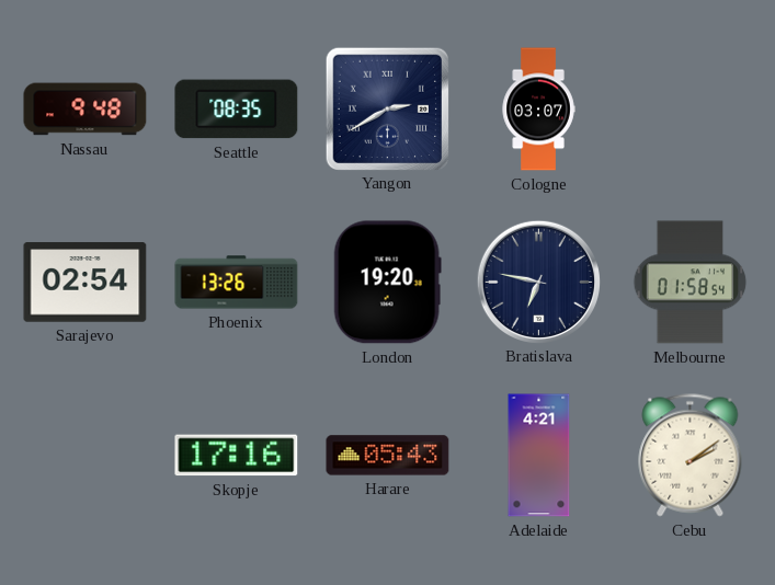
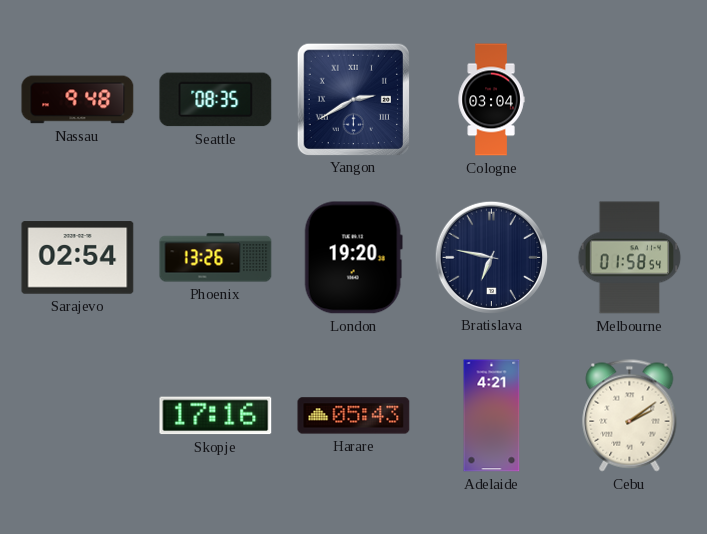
Cologne: 03:07 -> 03:04 (491, 100)
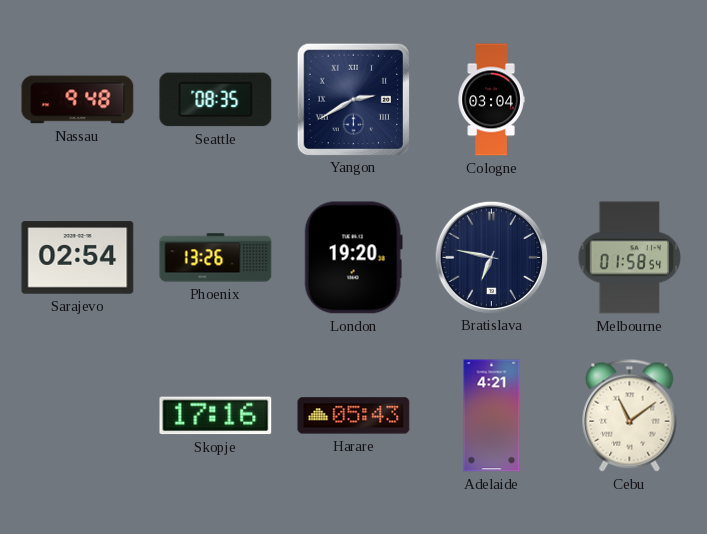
Cebu: 2:09 -> 11:09 (630, 416)
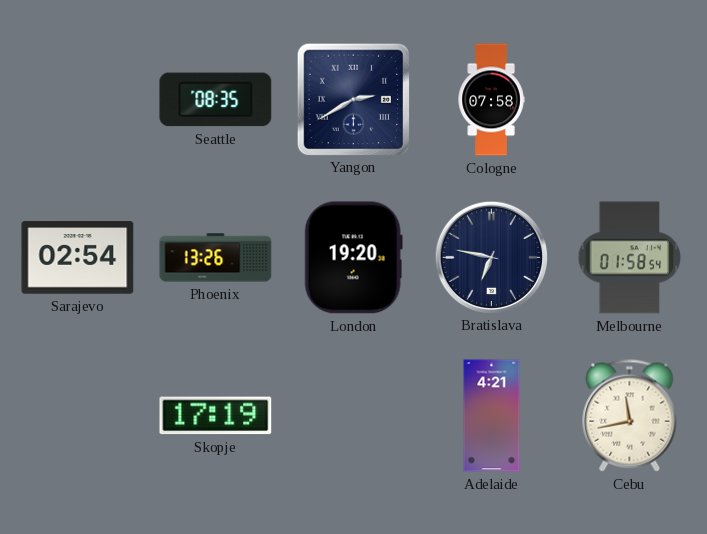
Nassau: 9:48 -> none (78, 100)
Cologne: 03:04 -> 07:58 (491, 100)
Skopje: 17:16 -> 17:19 (216, 416)
Harare: 05:43 -> none (354, 416)
Cebu: 11:09 -> 11:43 (630, 416)
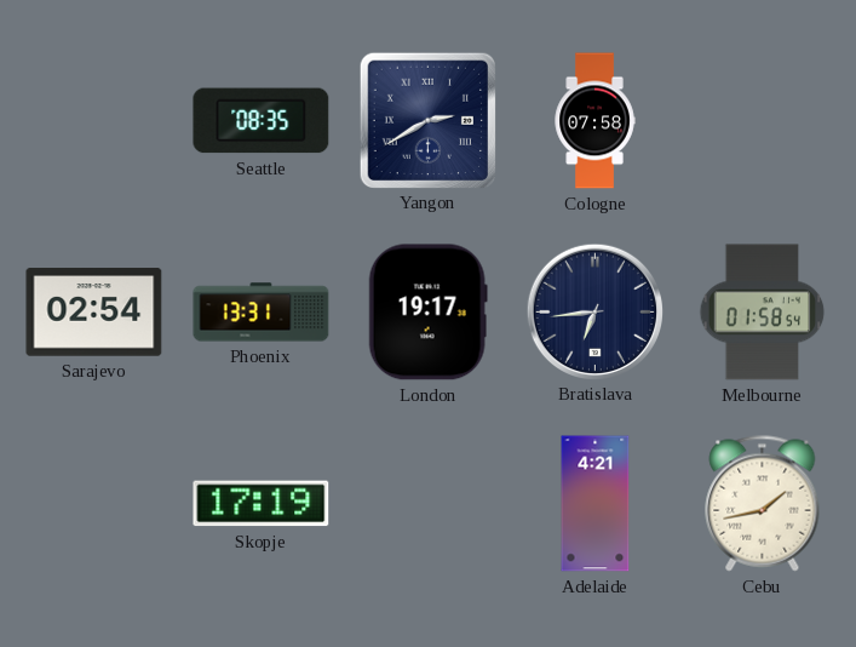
Phoenix: 13:26 -> 13:31 (262, 313)
London: 19:20 -> 19:17 (427, 313)
Bratislava: 6:47 -> 6:44 (594, 311)
Cebu: 11:43 -> 1:43 (763, 504)
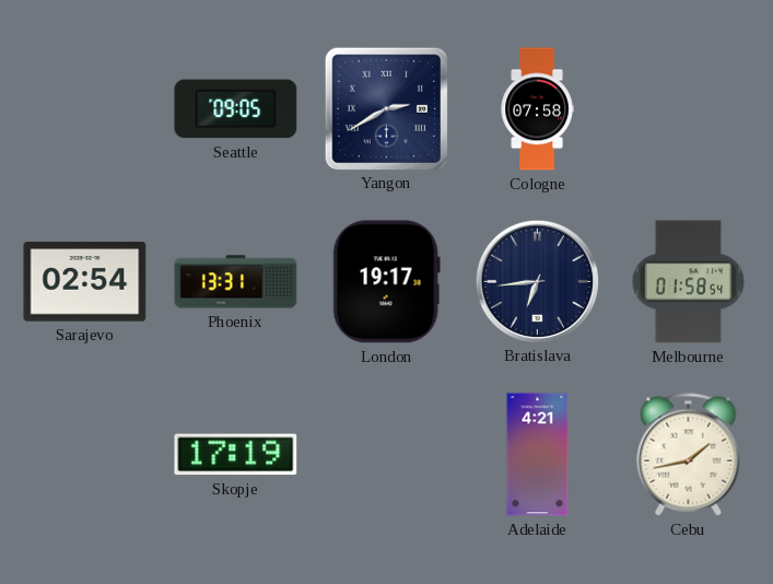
Seattle: 08:35 -> 09:05 (236, 109)
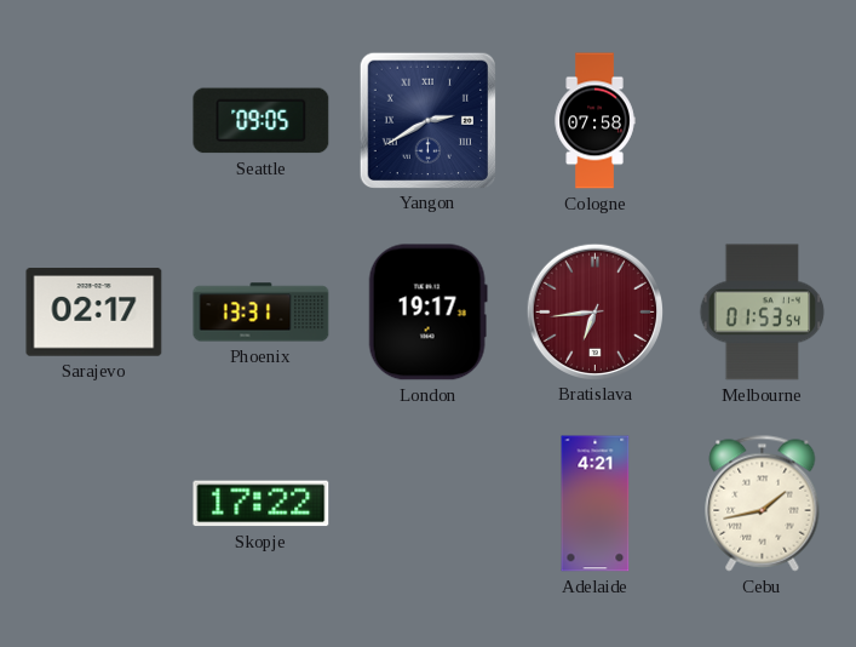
Sarajevo: 02:54 -> 02:17 (94, 313)
Bratislava dial: navy -> burgundy (594, 311)
Melbourne: 01:58 -> 01:53 (763, 313)
Skopje: 17:19 -> 17:22 (262, 504)
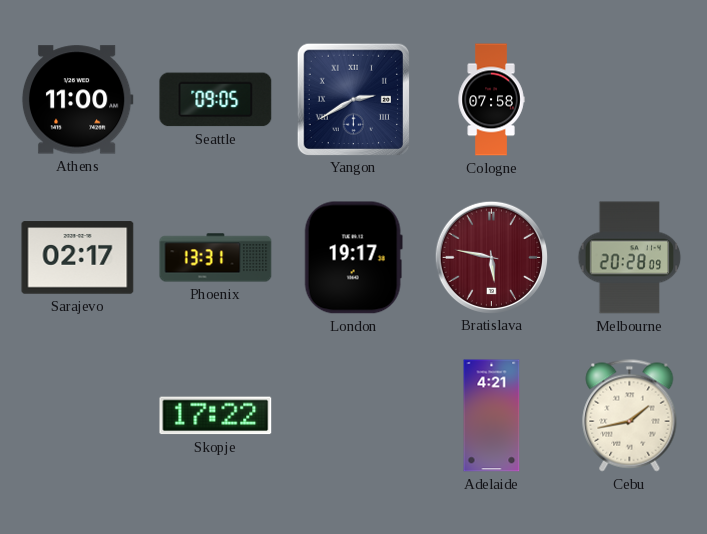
Athens: none -> 11:00 (77, 100)
Bratislava: 6:44 -> 5:47 (491, 257)
Melbourne: 01:53 -> 20:28 (630, 258)
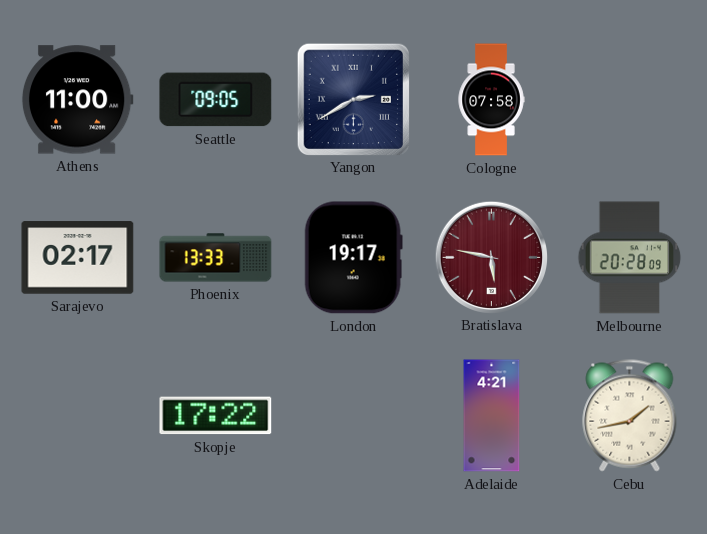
Phoenix: 13:31 -> 13:33 (216, 258)
